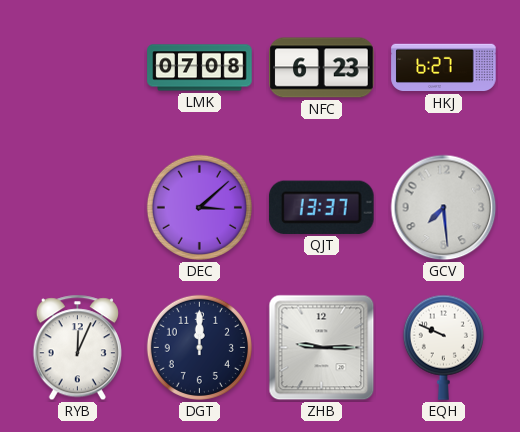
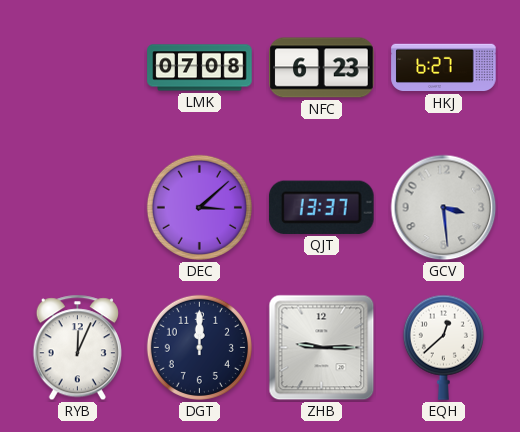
GCV: 7:29 -> 3:29 (444, 208)
EQH: 9:49 -> 12:38 (443, 347)
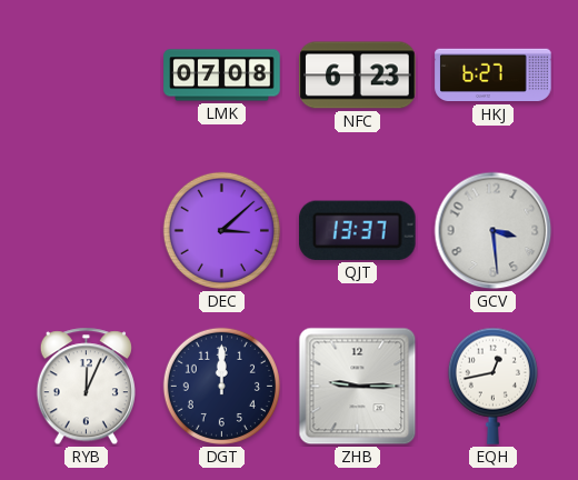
EQH: 12:38 -> 12:43 (492, 386)
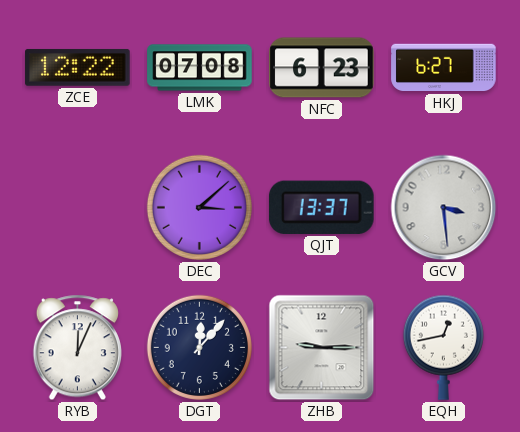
ZCE: none -> 12:22 (78, 68)
DGT: 12:00 -> 12:07 (199, 347)
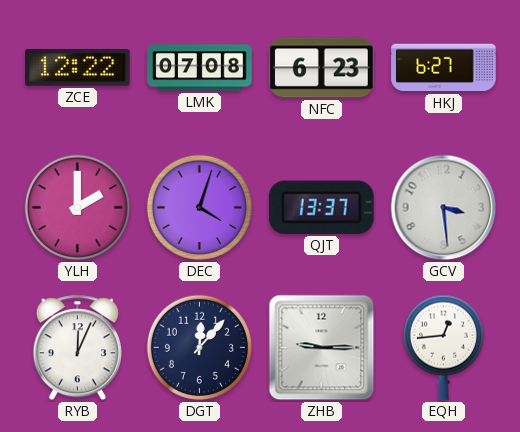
YLH: none -> 2:00 (77, 207)
DEC: 3:08 -> 4:03 (199, 207)
EQH: 12:43 -> 12:44 (443, 347)
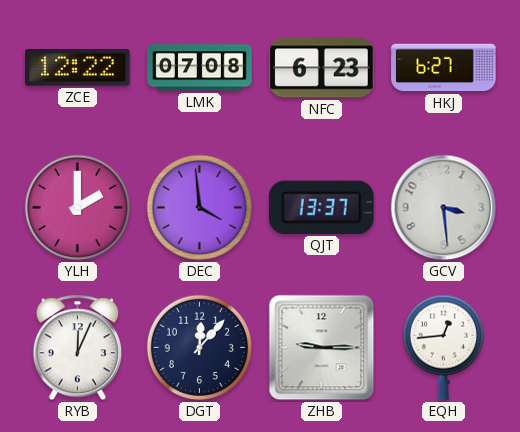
DEC: 4:03 -> 3:59 (199, 207)
